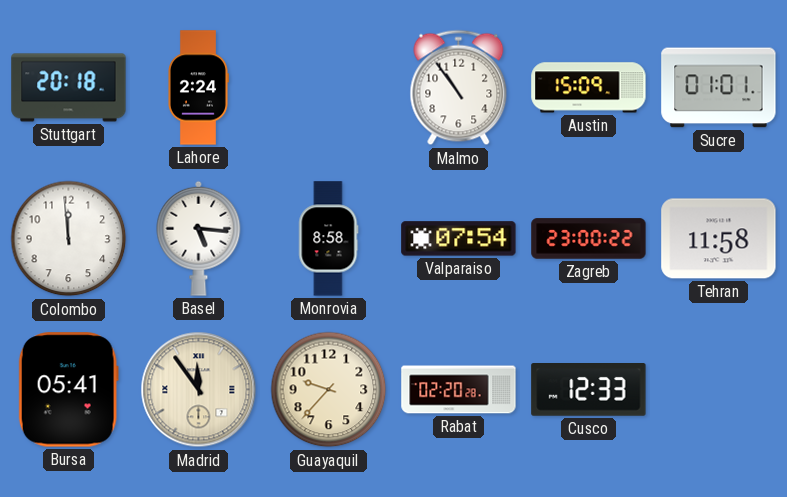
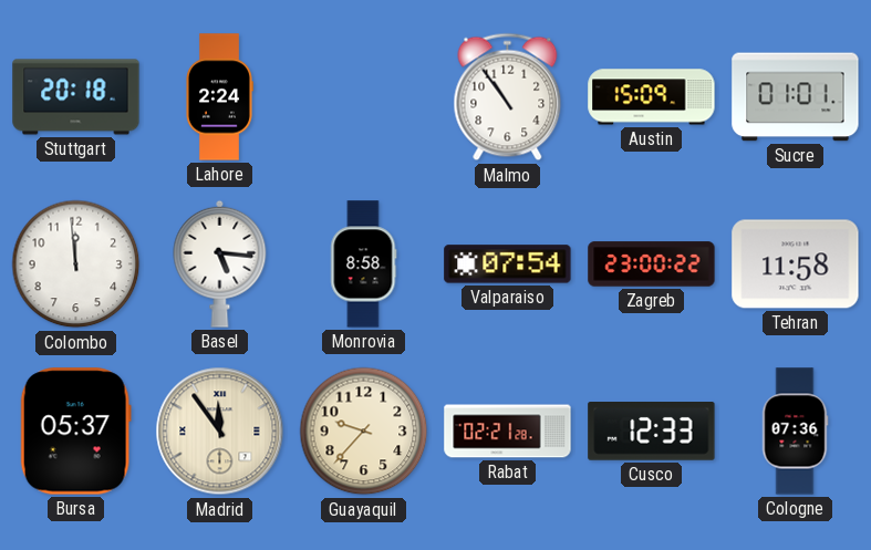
Bursa: 05:41 -> 05:37 (75, 432)
Rabat: 02:20 -> 02:21 (508, 432)
Cologne: none -> 07:36 (795, 432)
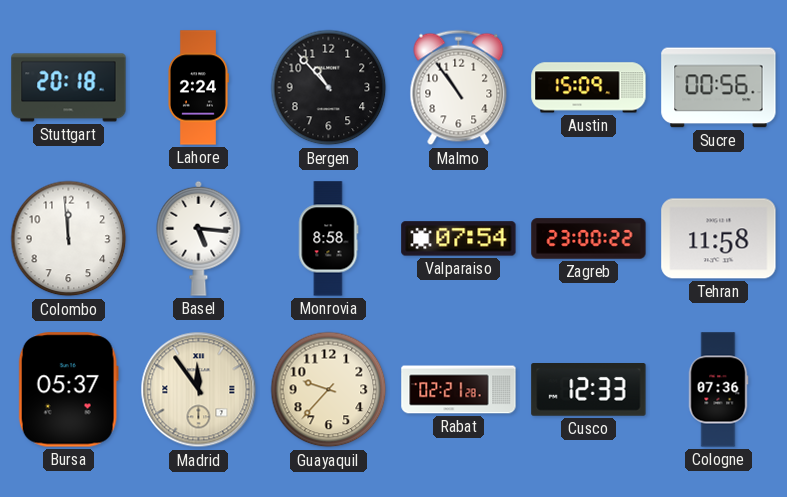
Bergen: none -> 10:53 (329, 88)
Sucre: 01:01 -> 00:56 (719, 88)
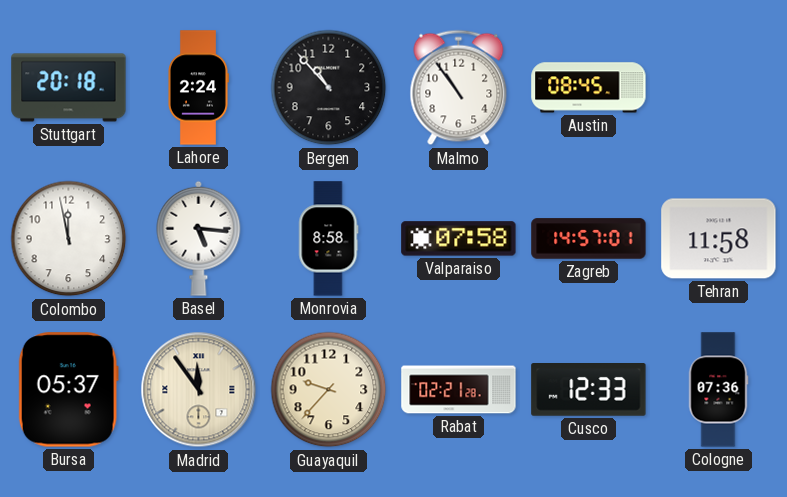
Austin: 15:09 -> 08:45 (589, 88)
Sucre: 00:56 -> none (719, 88)
Colombo: 11:59 -> 11:58 (69, 239)
Valparaiso: 07:54 -> 07:58 (459, 239)
Zagreb: 23:00 -> 14:57 (589, 239)
